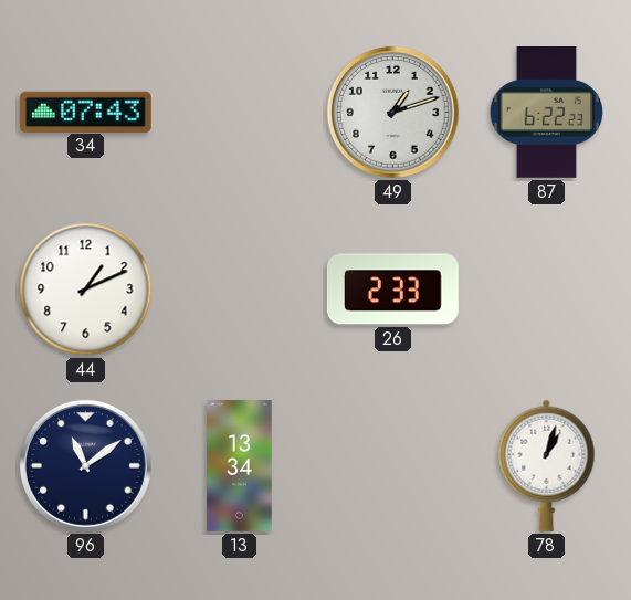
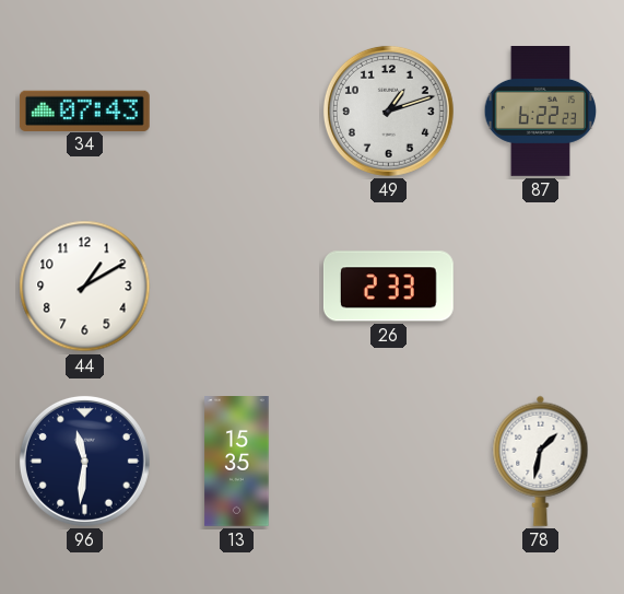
44: 1:11 -> 1:10 (85, 287)
96: 11:09 -> 11:31 (84, 461)
13: 13:34 -> 15:35 (237, 462)
78: 1:03 -> 1:32 (541, 461)
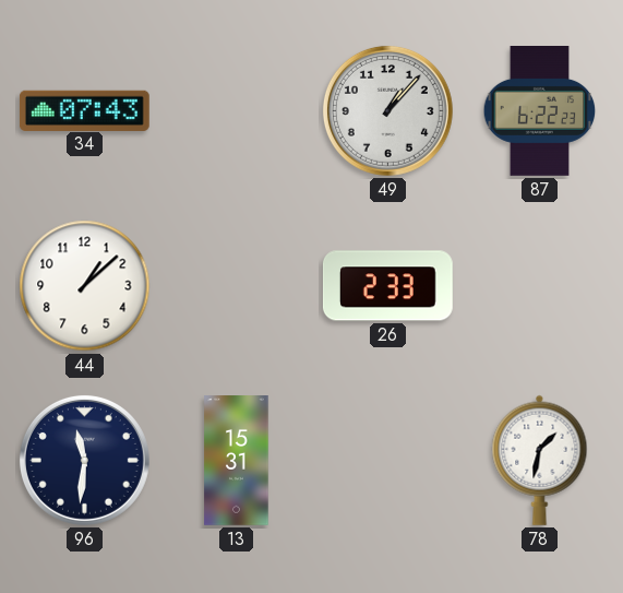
49: 1:12 -> 1:07 (387, 110)
44: 1:10 -> 1:08 (85, 286)
13: 15:35 -> 15:31 (237, 461)
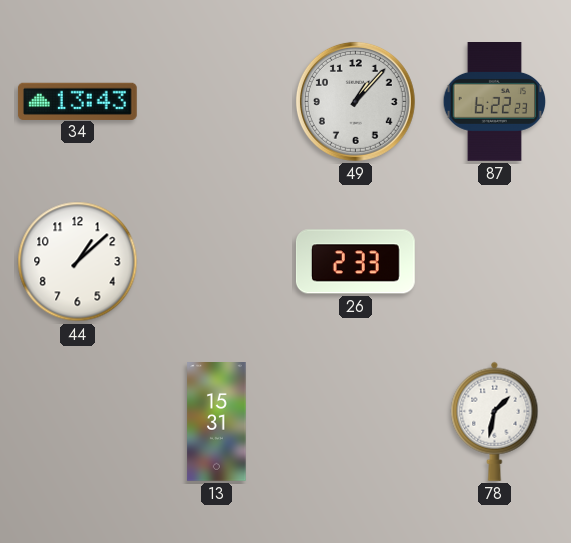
34: 07:43 -> 13:43 (77, 101)
96: 11:31 -> none (84, 460)
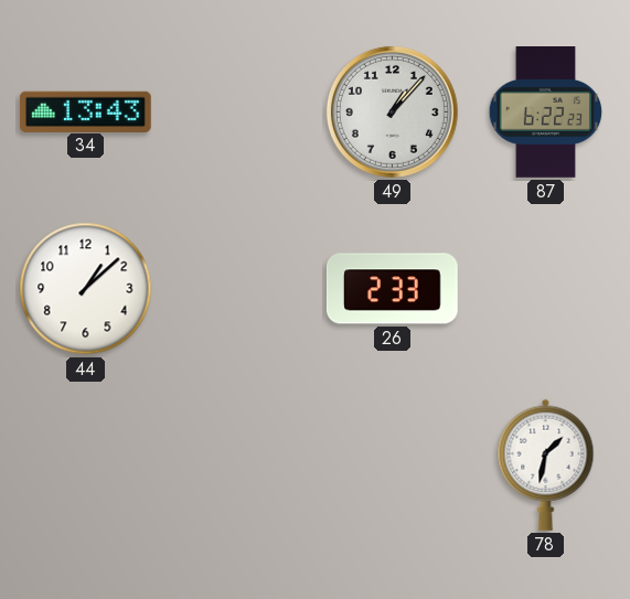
13: 15:31 -> none (217, 422)
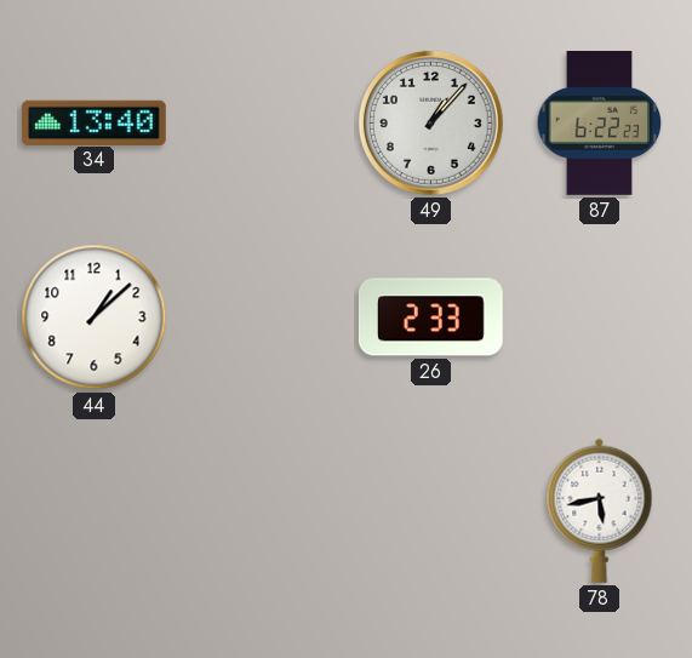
34: 13:43 -> 13:40 (93, 122)
78: 1:32 -> 5:43 (600, 510)
